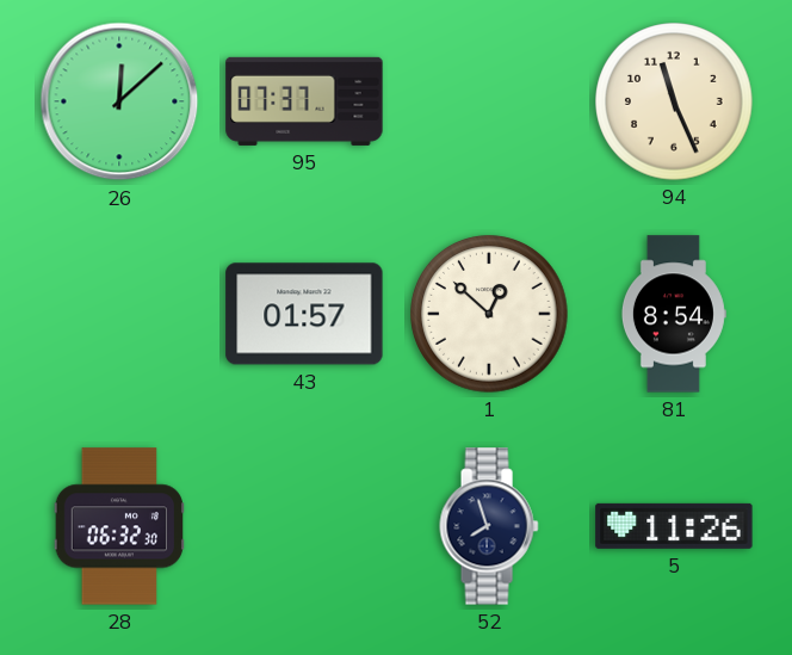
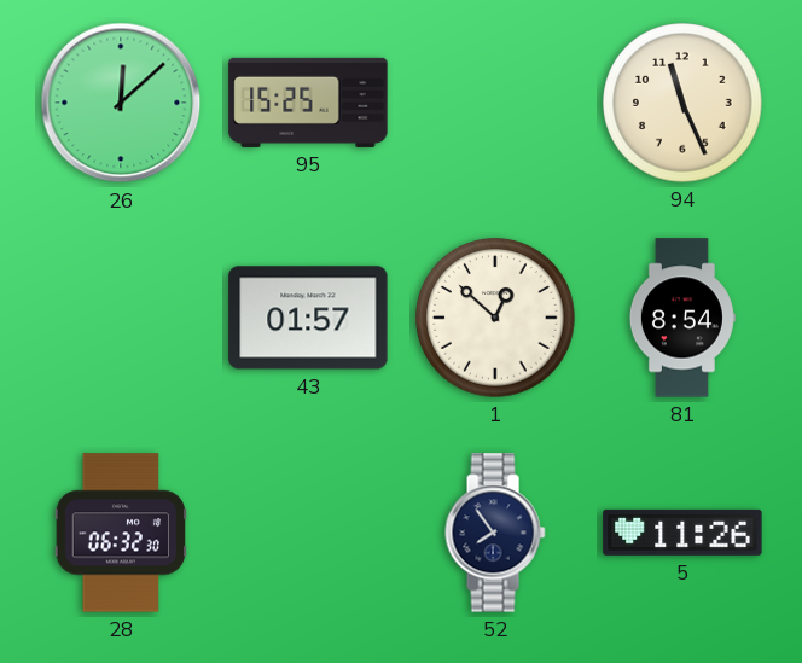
95: 07:37 -> 15:25 (308, 103)
52: 7:57 -> 7:54 (495, 533)
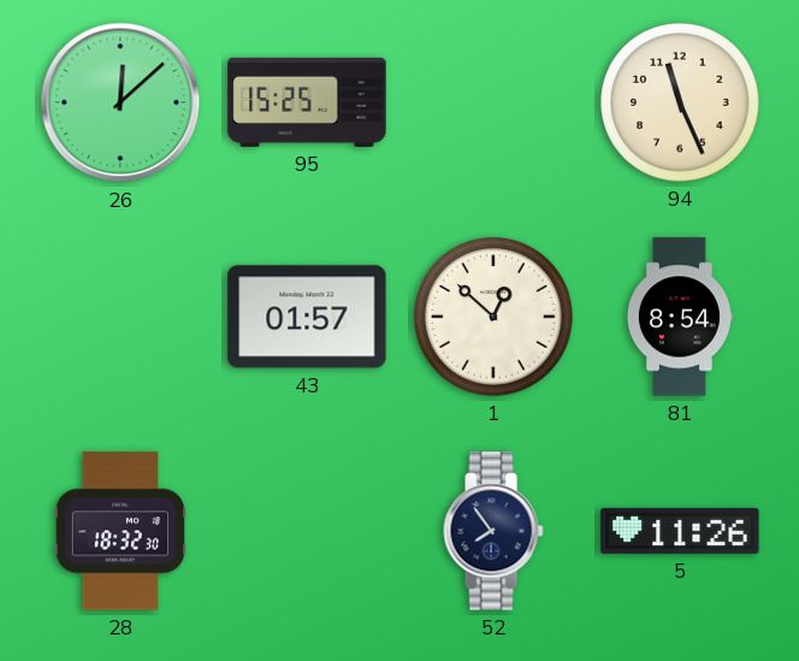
28: 06:32 -> 18:32 (120, 531)
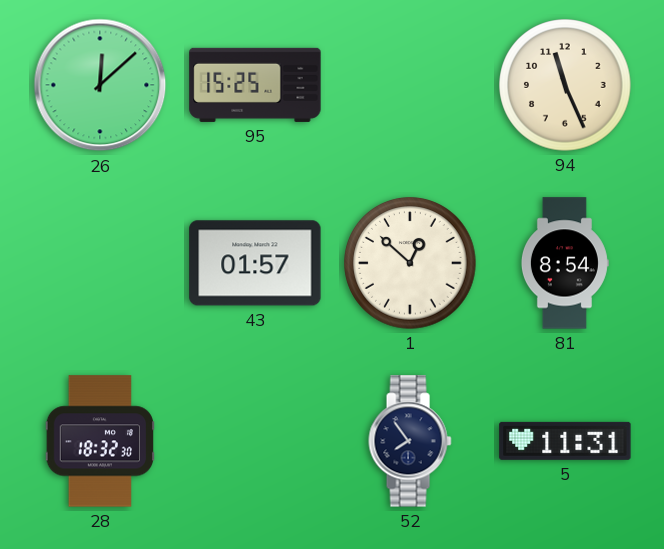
5: 11:26 -> 11:31 (565, 441)
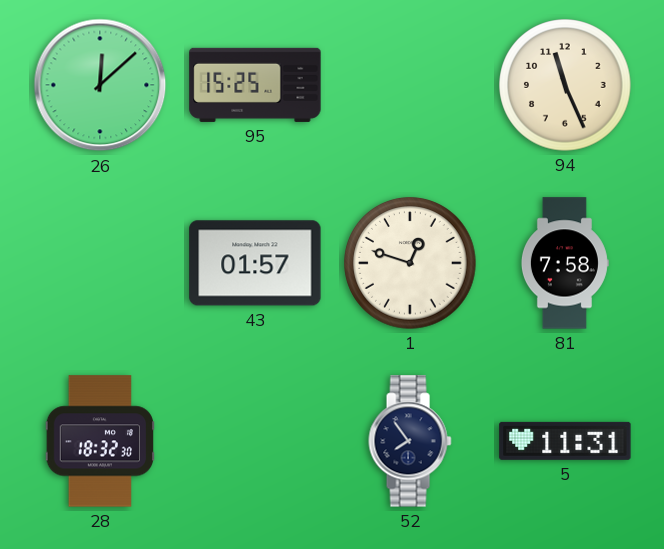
1: 12:52 -> 12:48 (410, 263)
81: 8:54 -> 7:58 (564, 263)
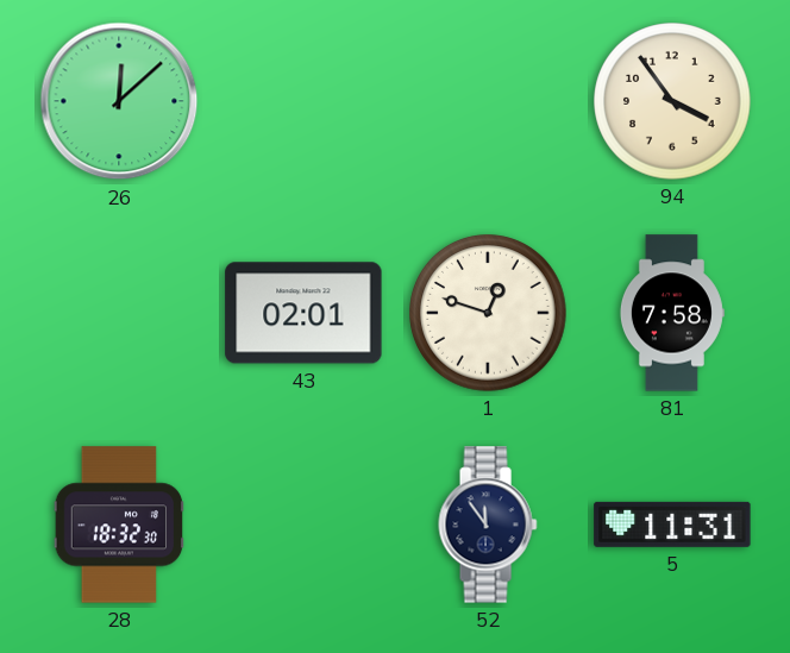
95: 15:25 -> none (255, 85)
94: 11:26 -> 3:54 (672, 101)
43: 01:57 -> 02:01 (303, 313)
52: 7:54 -> 11:54 (488, 525)
